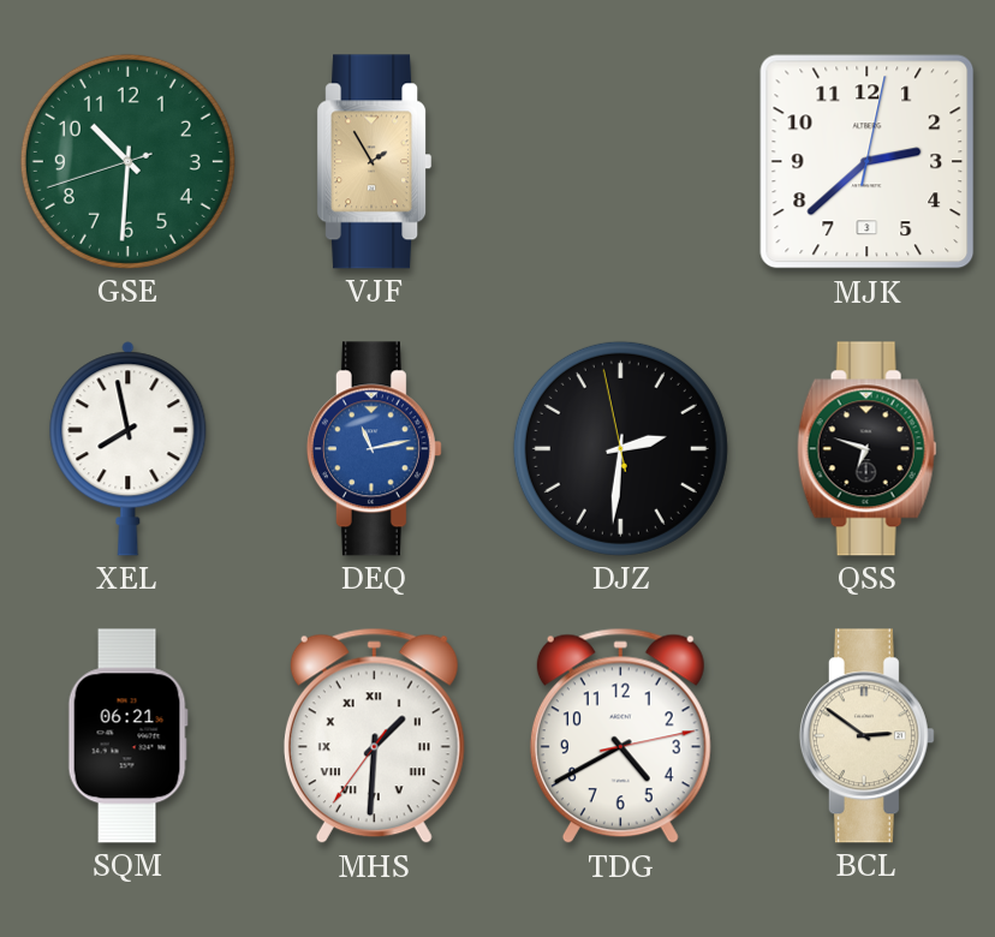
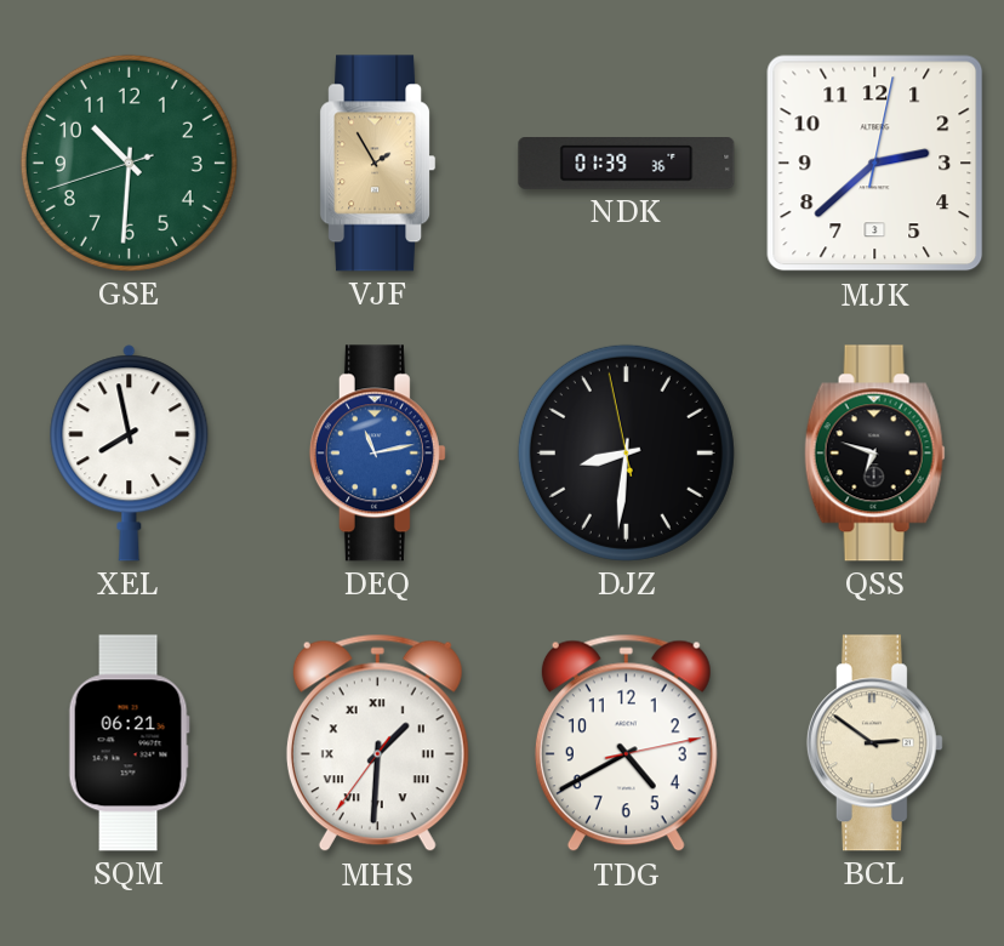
NDK: none -> 01:39 (627, 164)
DJZ: 2:30 -> 8:30 (626, 452)
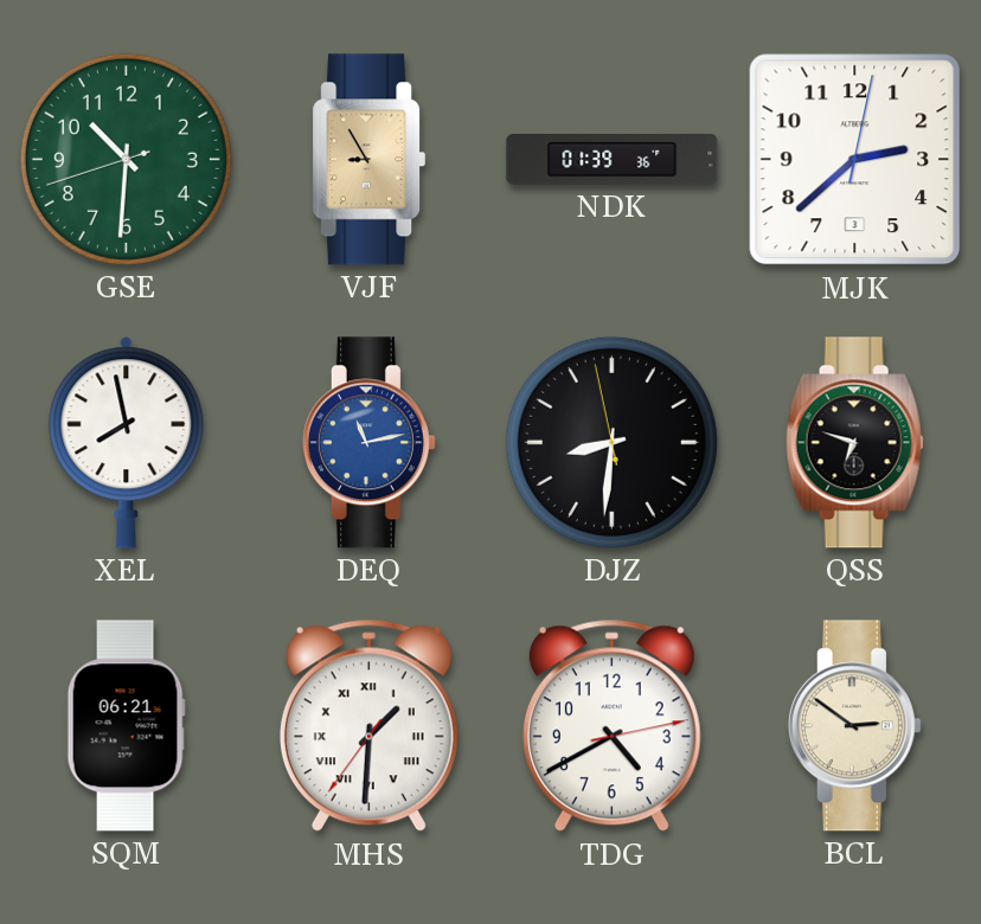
VJF: 1:55 -> 8:55 (370, 160)
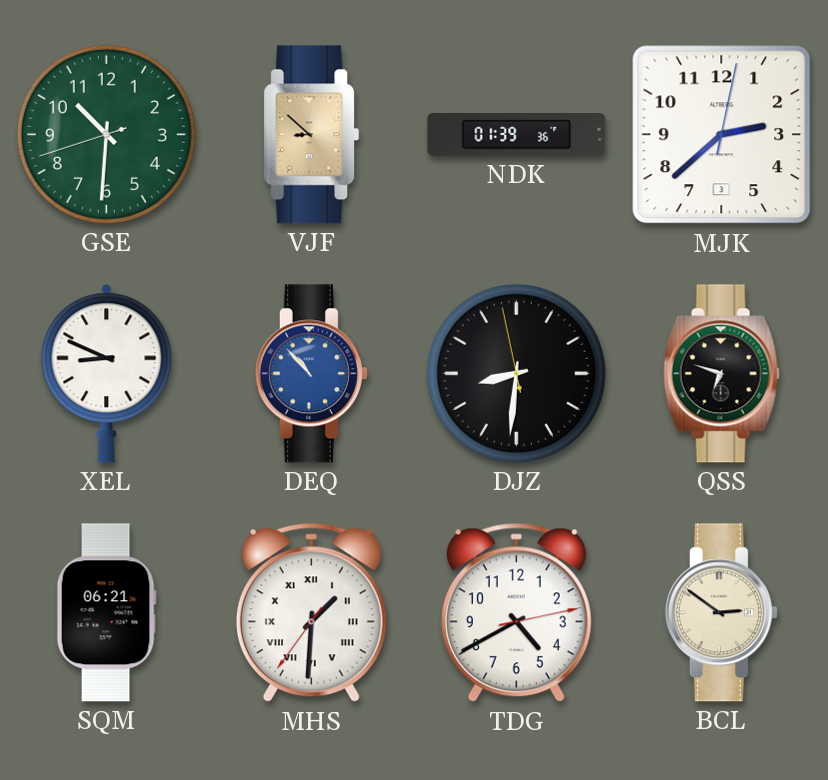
VJF: 8:55 -> 8:52 (312, 135)
XEL: 7:58 -> 8:49 (107, 374)
DEQ: 11:13 -> 10:53 (311, 374)
